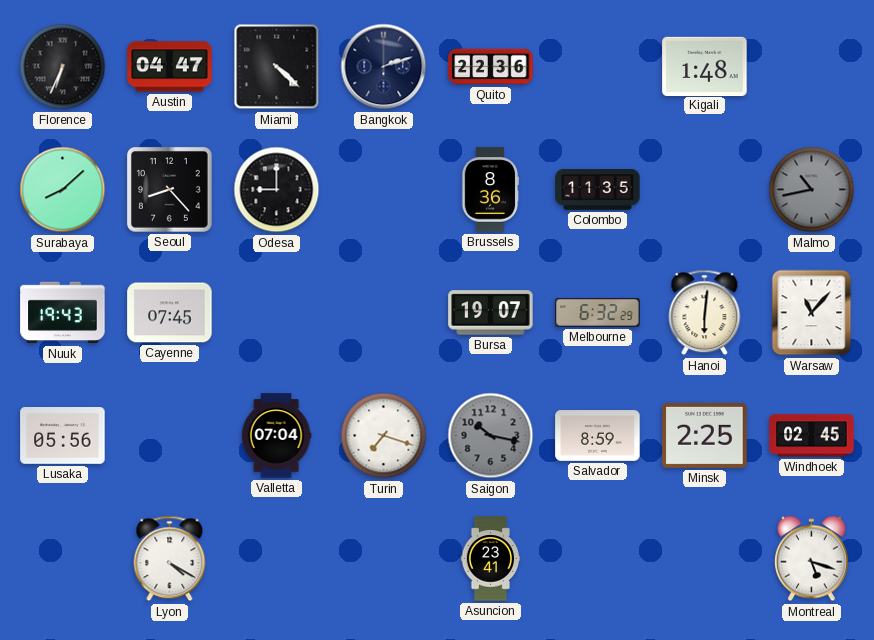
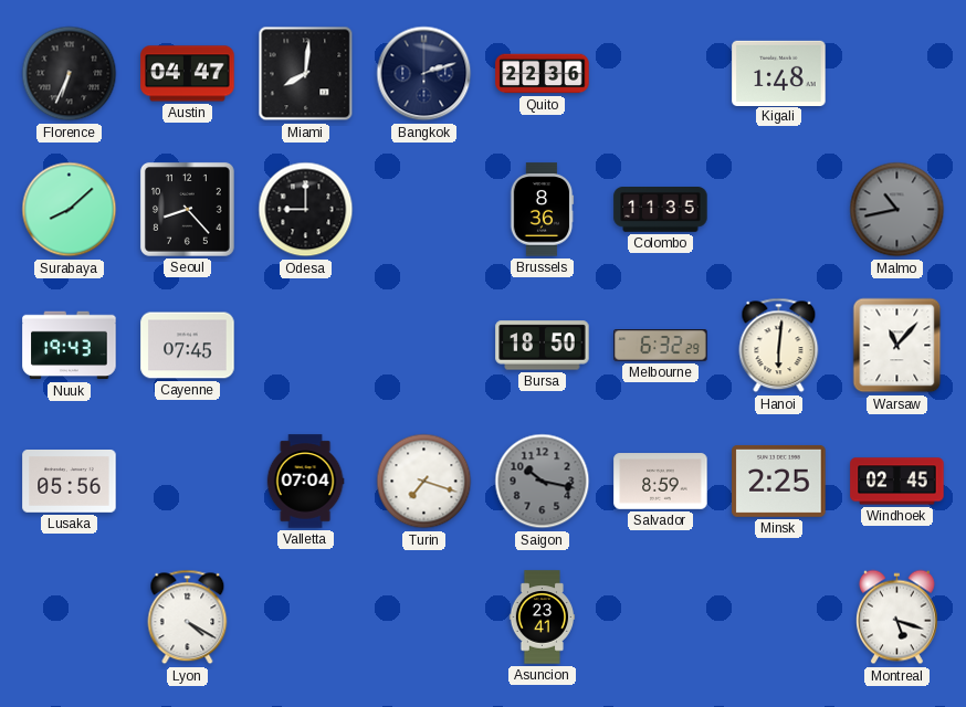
Miami: 4:22 -> 8:01 (306, 74)
Bursa: 19:07 -> 18:50 (543, 346)
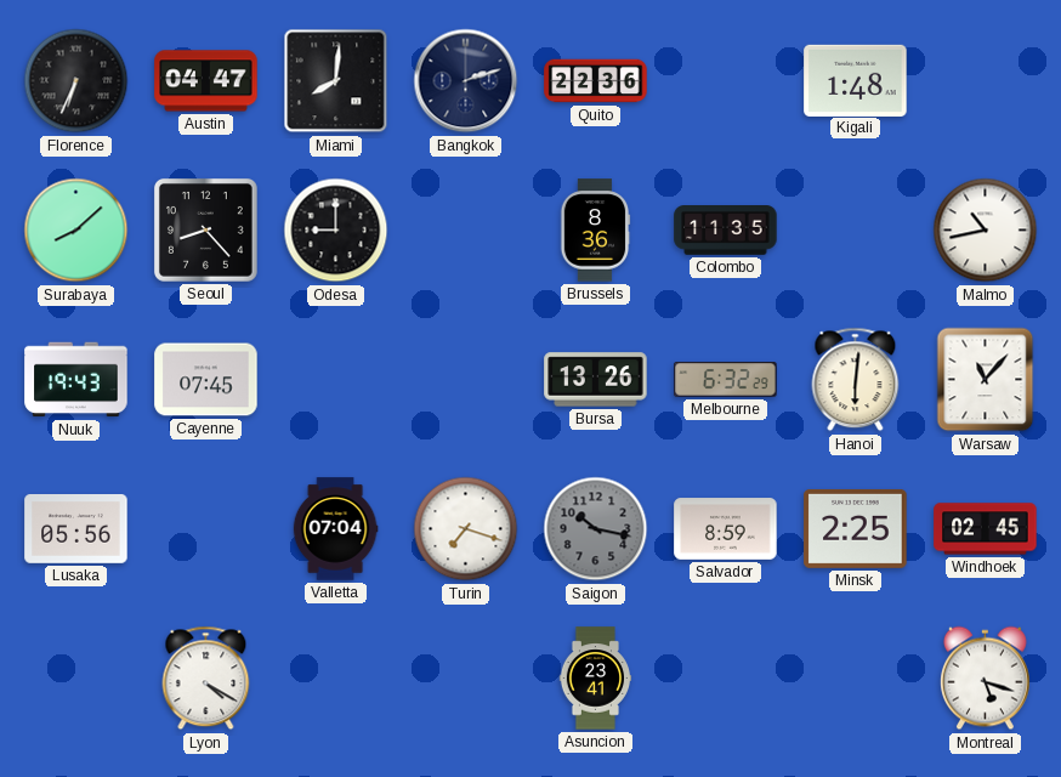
Malmo dial: grey -> white (986, 231)
Bursa: 18:50 -> 13:26 (596, 380)
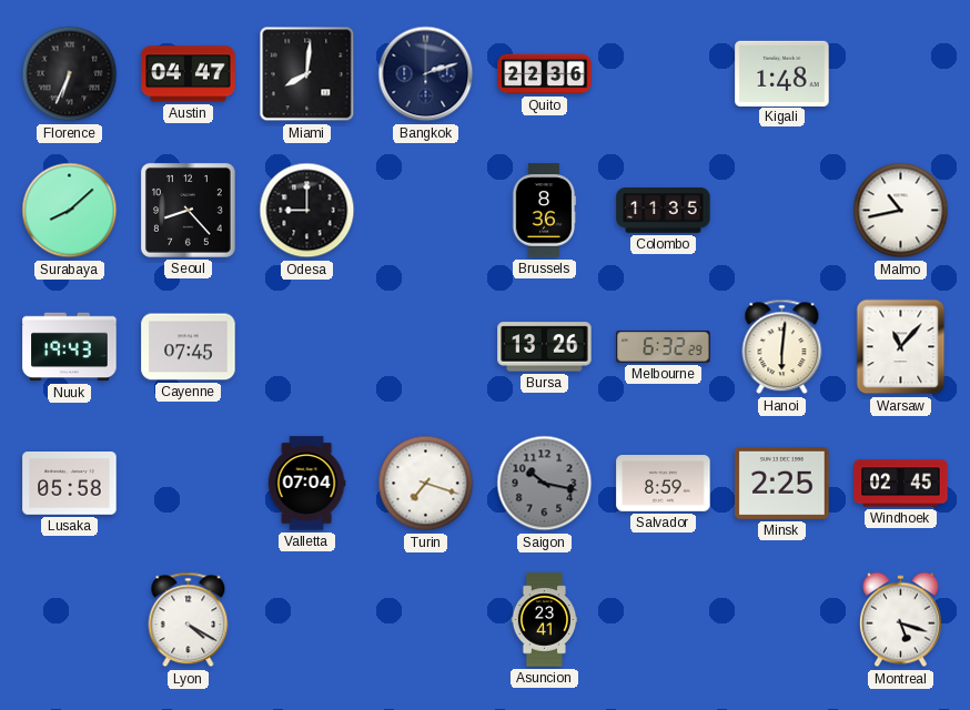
Lusaka: 05:56 -> 05:58 (70, 484)
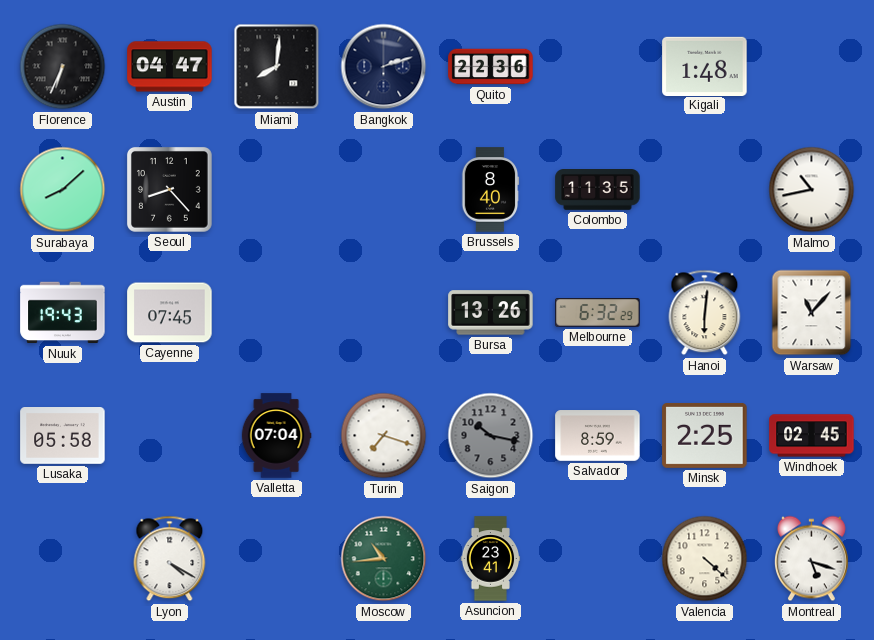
Odesa: 9:00 -> none (307, 211)
Brussels: 8:36 -> 8:40 (490, 190)
Moscow: none -> 10:44 (384, 559)
Valencia: none -> 4:22 (705, 559)
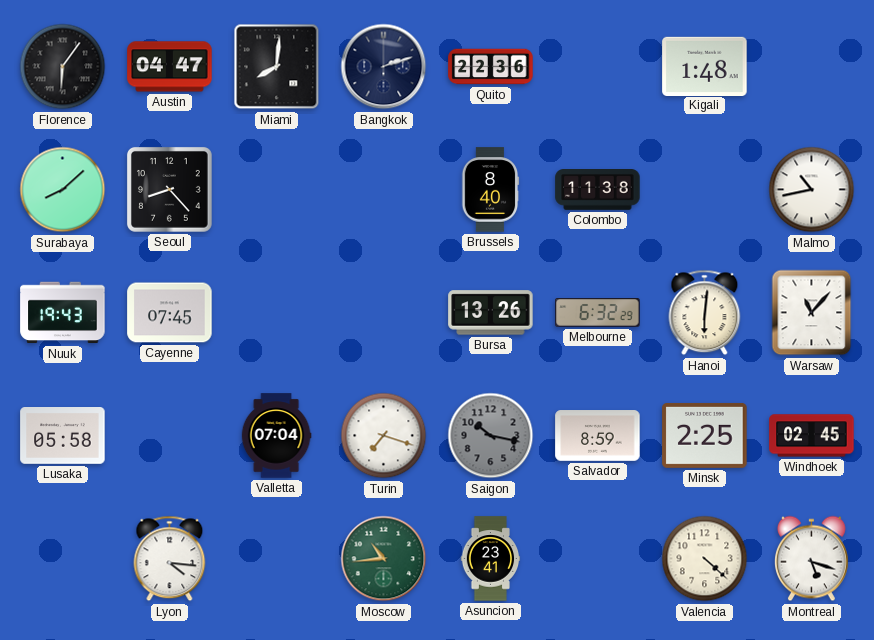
Florence: 6:34 -> 6:06 (63, 67)
Colombo: 11:35 -> 11:38 (598, 190)
Lyon: 4:20 -> 4:16 (170, 559)
